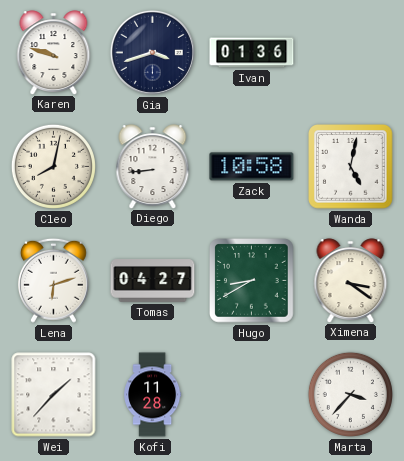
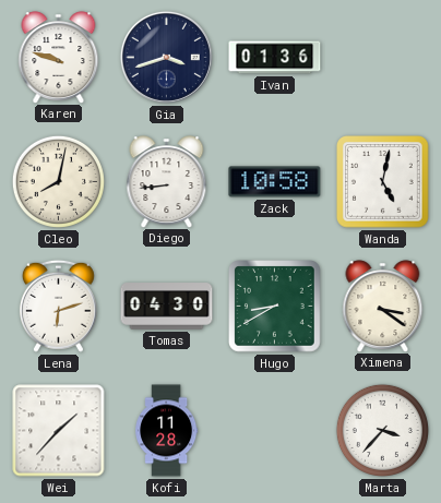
Tomas: 04:27 -> 04:30 (167, 307)
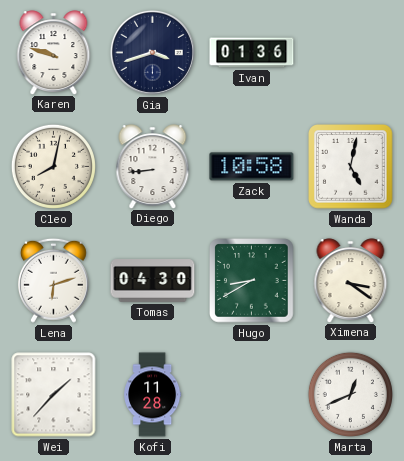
Marta: 3:37 -> 12:41 (350, 394)
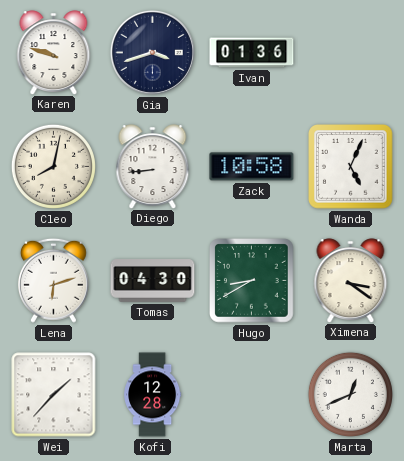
Wanda: 5:02 -> 5:04 (351, 167)
Kofi: 11:28 -> 12:28 (153, 395)
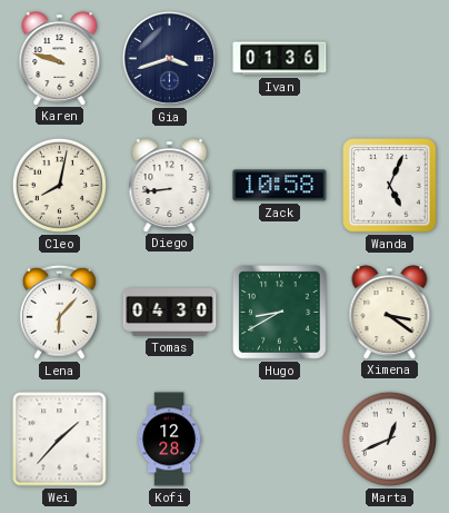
Lena: 6:12 -> 6:07 (59, 312)
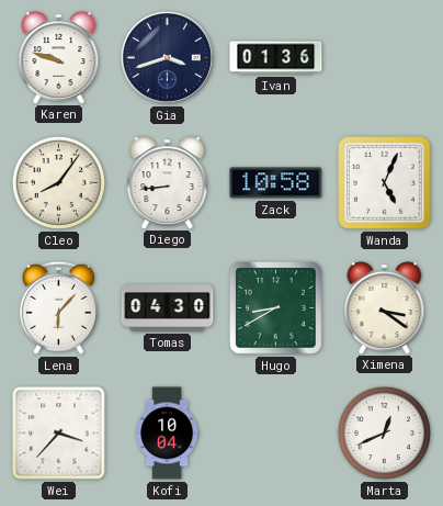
Cleo: 8:02 -> 8:06 (58, 182)
Wei: 1:37 -> 3:37 (59, 434)
Kofi: 12:28 -> 10:04 (168, 434)
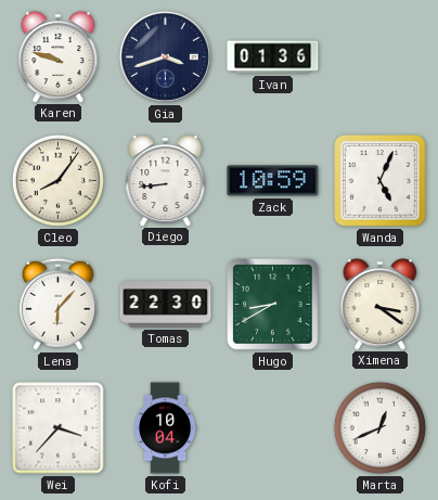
Zack: 10:58 -> 10:59 (273, 181)
Tomas: 04:30 -> 22:30 (166, 305)
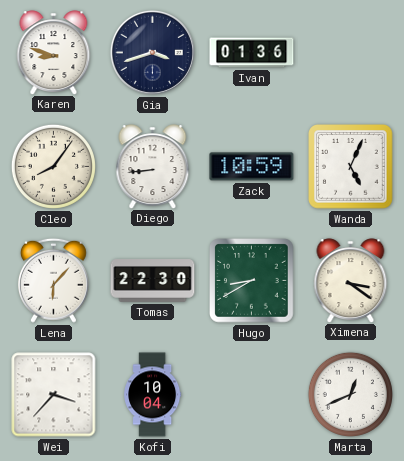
Karen: 9:48 -> 8:48 (54, 52)
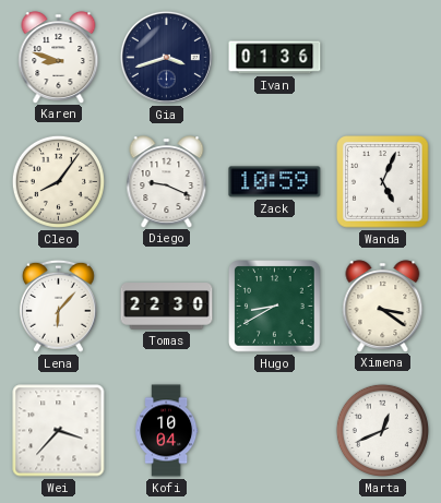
Diego: 8:44 -> 9:19 (167, 181)
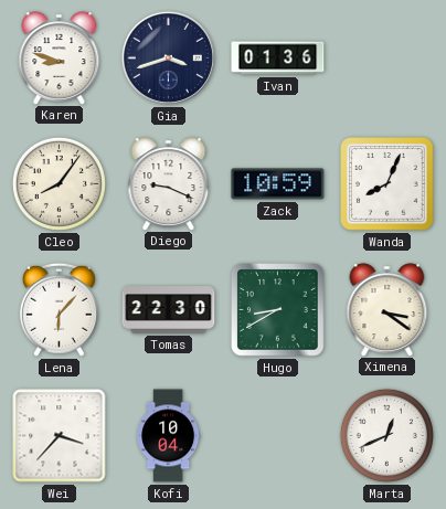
Wanda: 5:04 -> 8:04 (387, 184)
